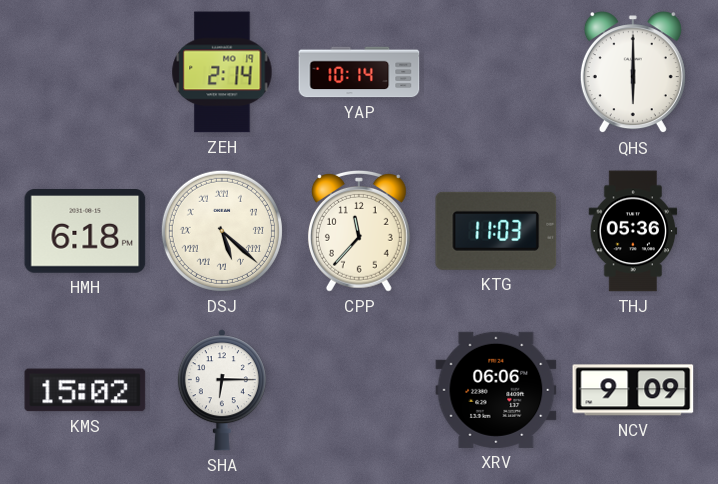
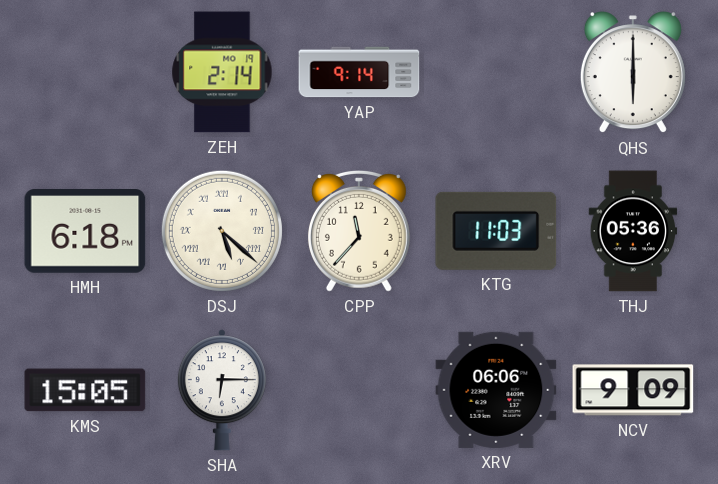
YAP: 10:14 -> 9:14 (359, 72)
KMS: 15:02 -> 15:05 (85, 390)
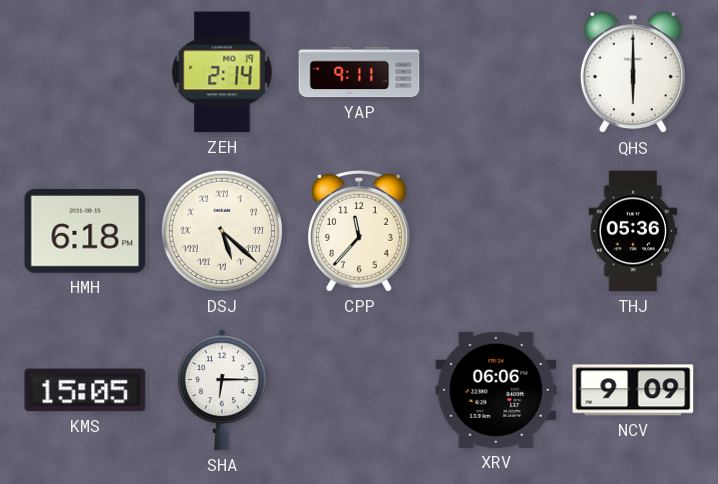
YAP: 9:14 -> 9:11 (359, 72)
KTG: 11:03 -> none (496, 231)
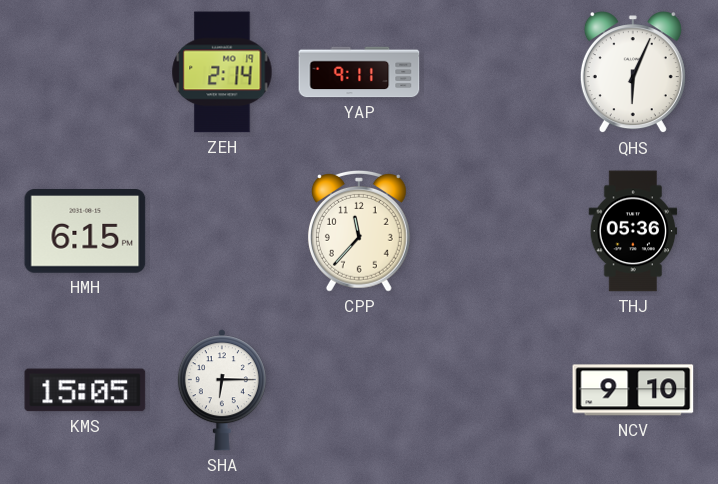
QHS: 6:00 -> 6:04 (633, 73)
HMH: 6:18 -> 6:15 (85, 231)
DSJ: 5:22 -> none (222, 231)
XRV: 06:06 -> none (496, 390)
NCV: 9:09 -> 9:10 (633, 390)
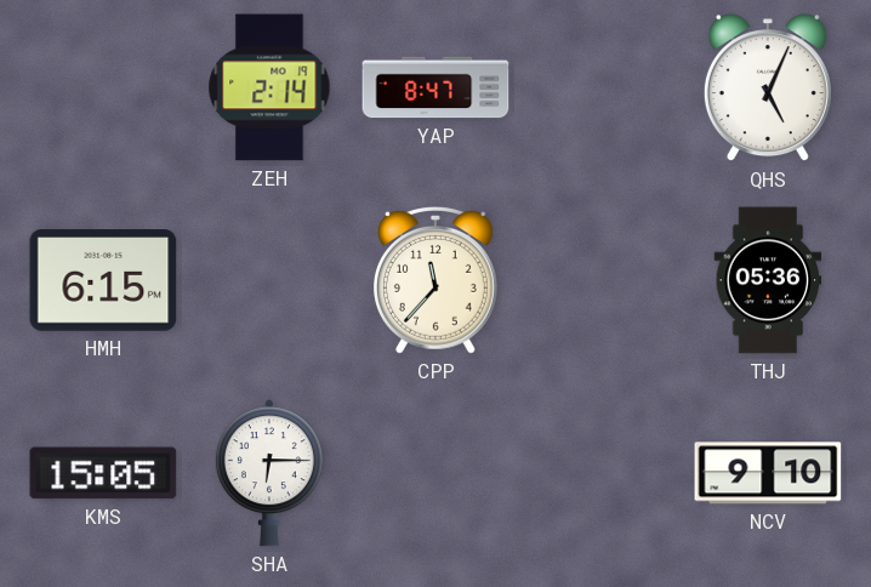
YAP: 9:11 -> 8:47 (435, 87)
QHS: 6:04 -> 5:04 (768, 89)
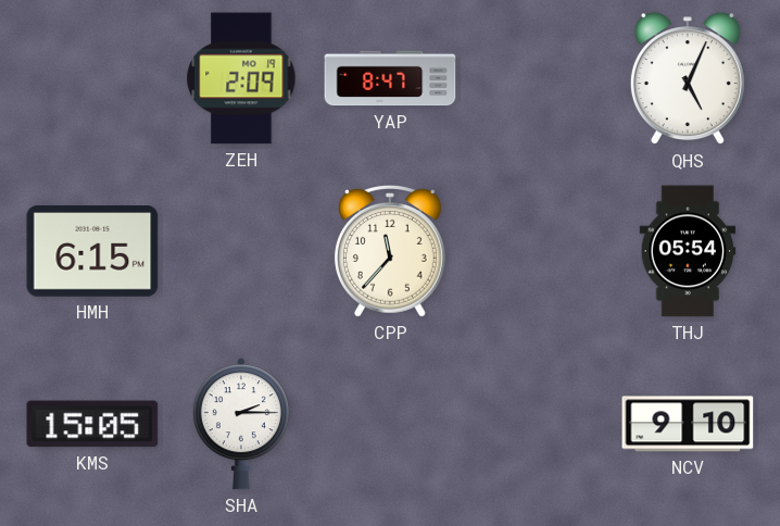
ZEH: 2:14 -> 2:09 (241, 78)
THJ: 05:36 -> 05:54 (688, 251)
SHA: 6:15 -> 2:15 (241, 424)
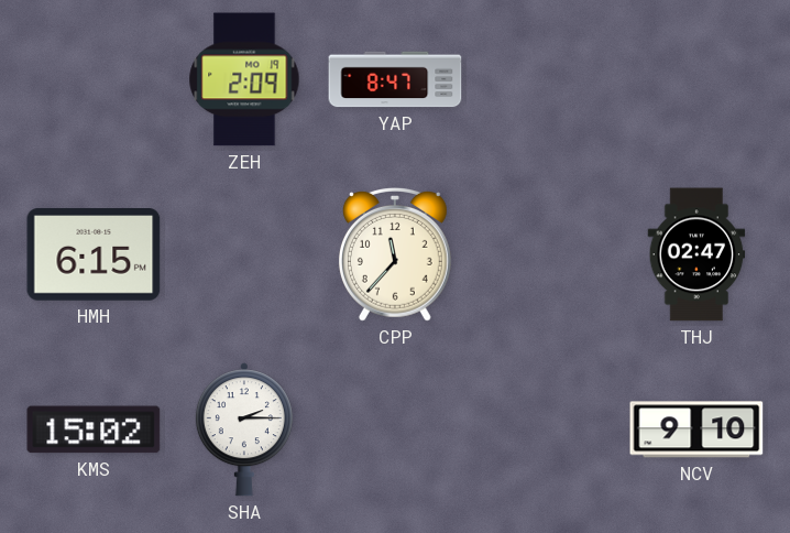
QHS: 5:04 -> none (688, 79)
THJ: 05:54 -> 02:47 (696, 254)
KMS: 15:05 -> 15:02 (94, 429)
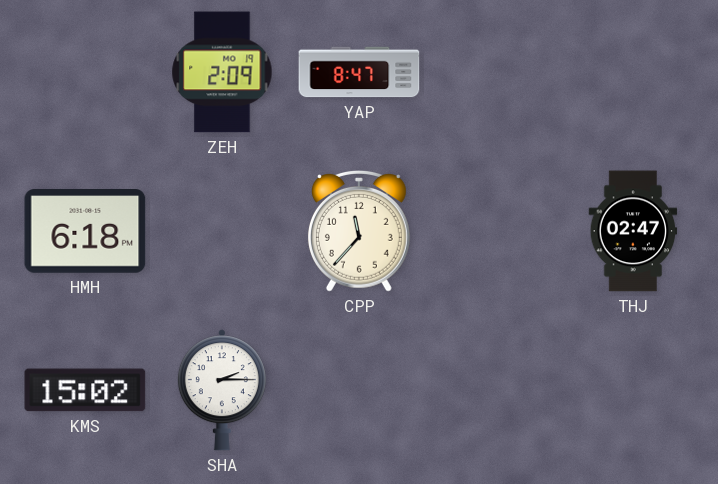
HMH: 6:15 -> 6:18 (85, 231)
NCV: 9:10 -> none (696, 429)
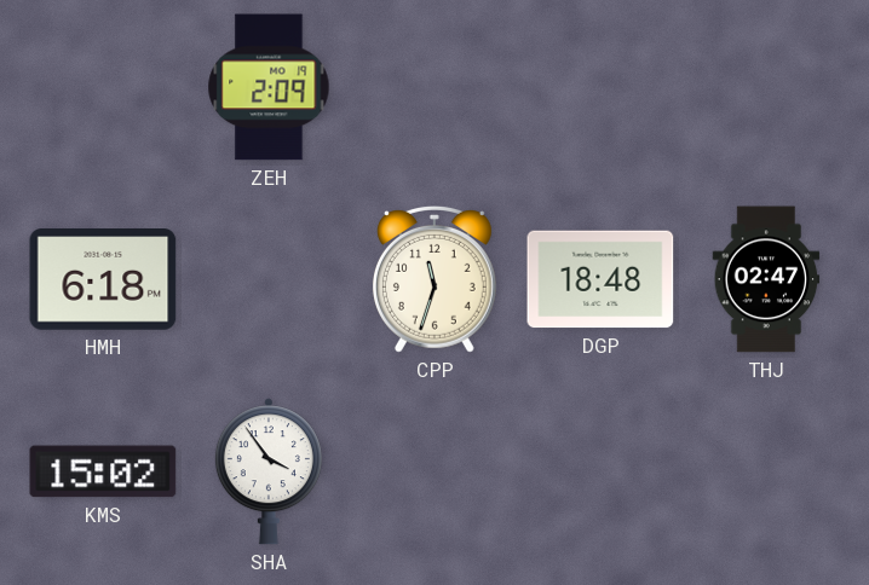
YAP: 8:47 -> none (359, 72)
CPP: 11:37 -> 11:33 (434, 279)
DGP: none -> 18:48 (600, 279)
SHA: 2:15 -> 3:54 (269, 471)
